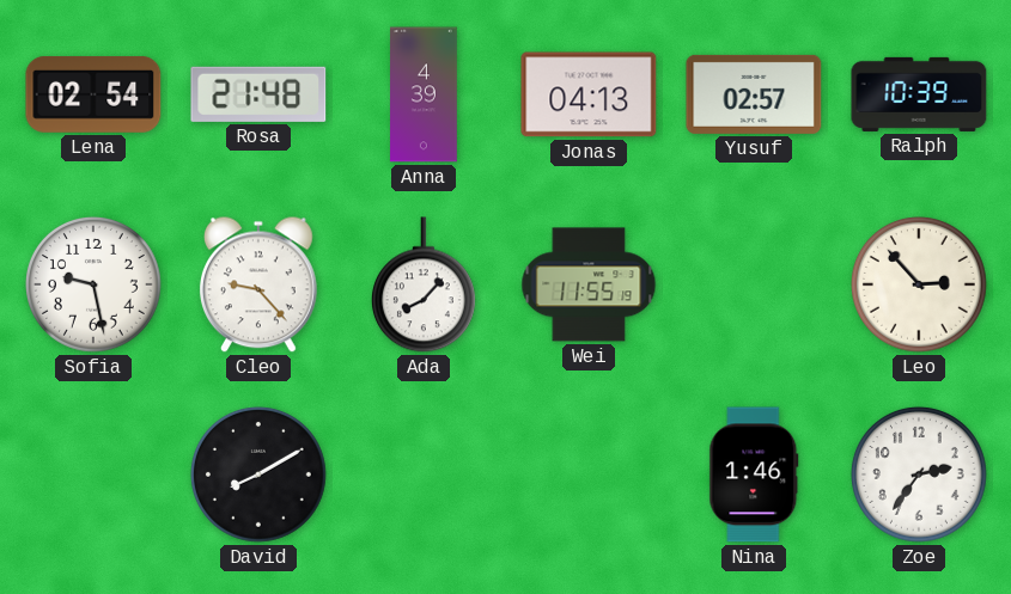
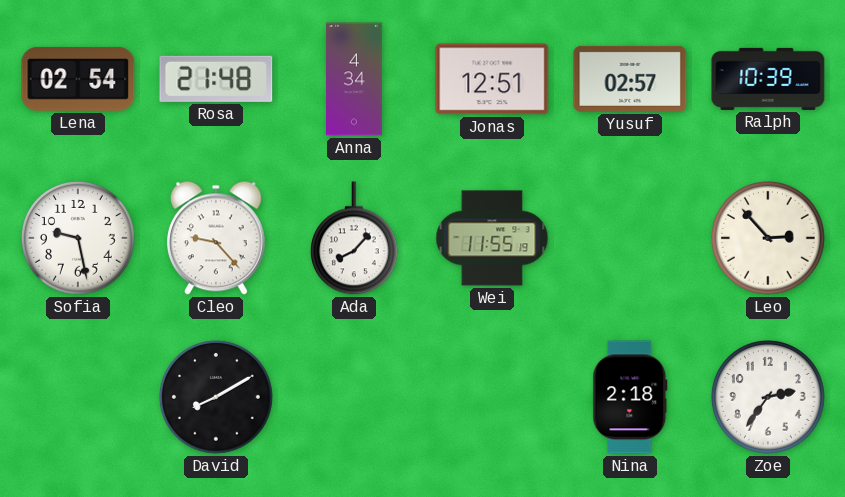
Anna: 4:39 -> 4:34 (355, 79)
Jonas: 04:13 -> 12:51 (492, 79)
Nina: 1:46 -> 2:18 (630, 397)
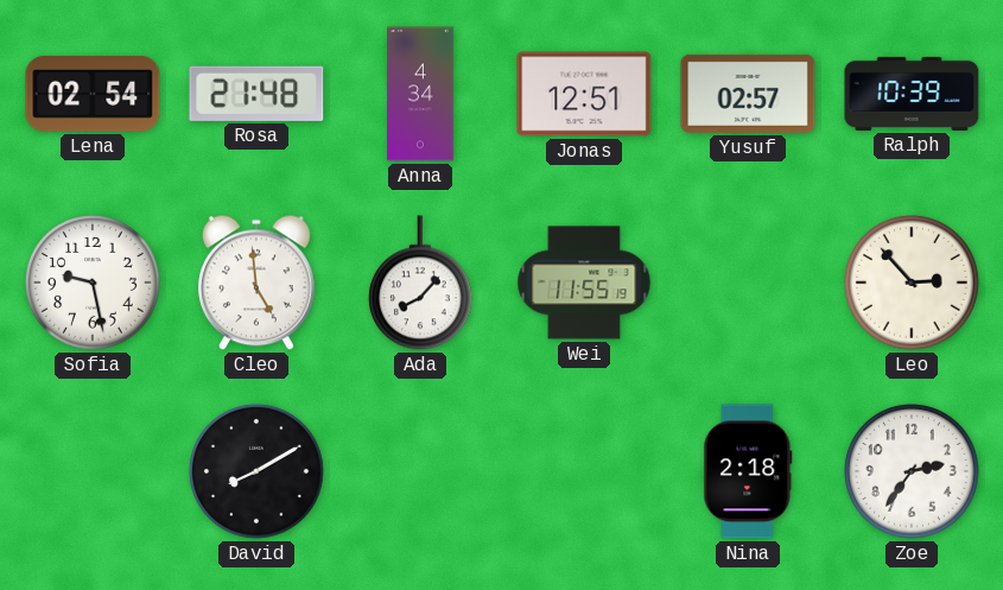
Cleo: 9:23 -> 4:59 (256, 283)
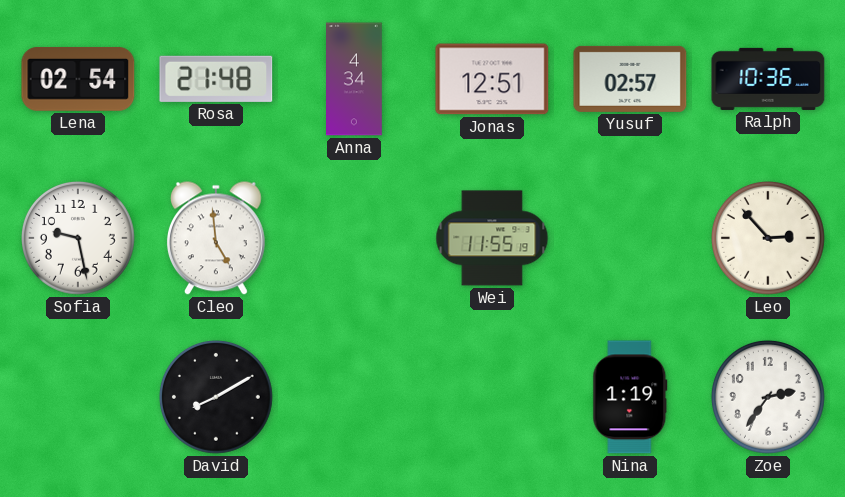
Ralph: 10:39 -> 10:36 (768, 79)
Ada: 8:07 -> none (420, 283)
Nina: 2:18 -> 1:19 (630, 397)
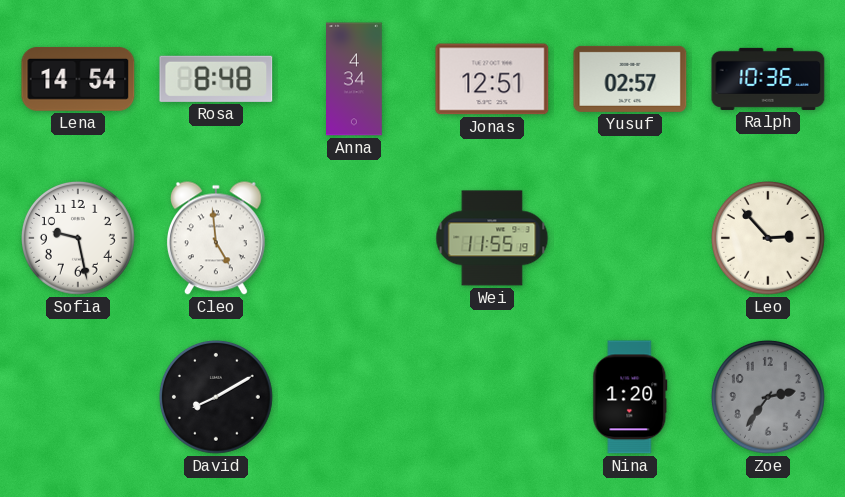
Lena: 02:54 -> 14:54 (78, 79)
Rosa: 21:48 -> 8:48 (216, 79)
Nina: 1:19 -> 1:20 (630, 397)
Zoe dial: white -> grey (769, 398)
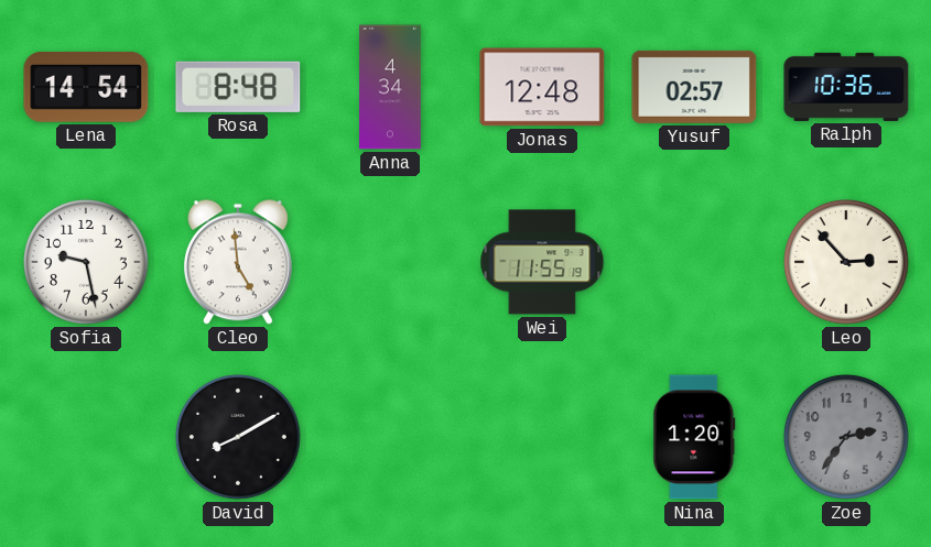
Jonas: 12:51 -> 12:48 (542, 87)
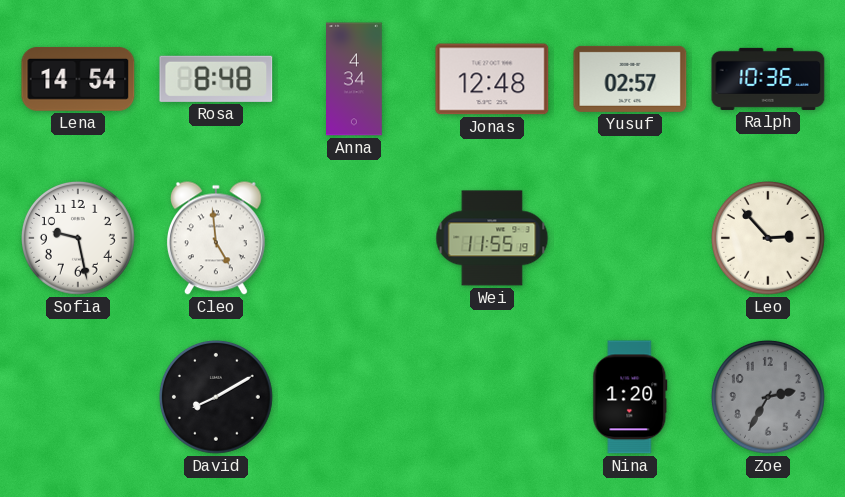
Zoe: 2:36 -> 2:35 (769, 398)
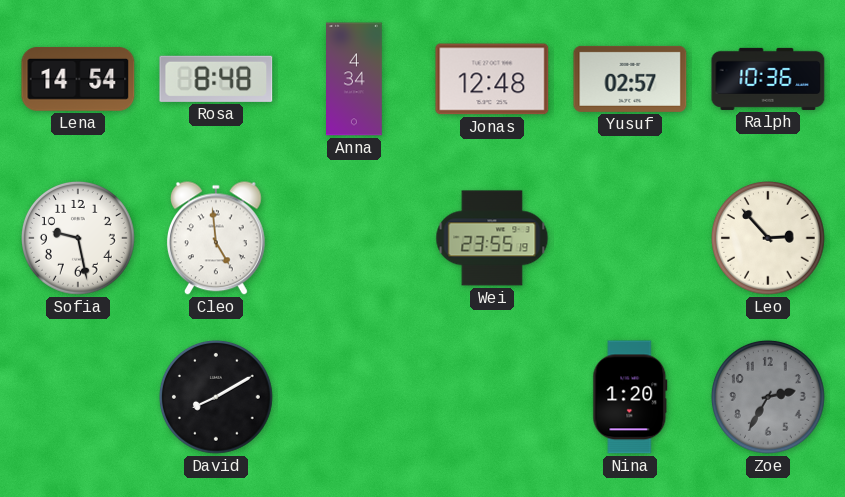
Wei: 11:55 -> 23:55 (492, 238)
